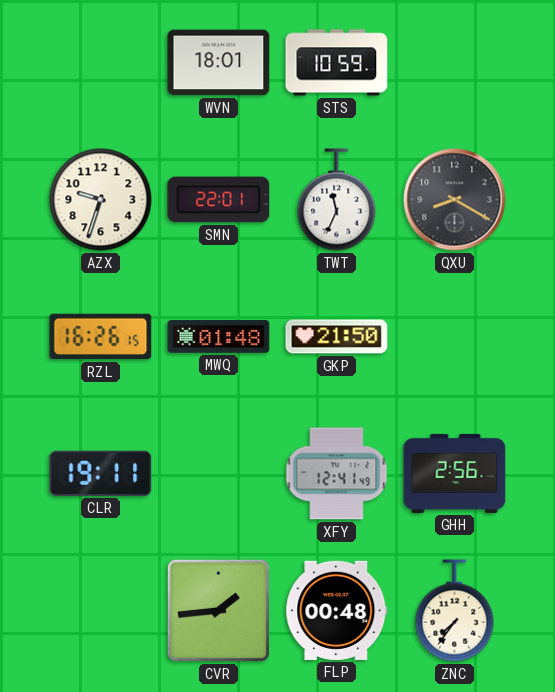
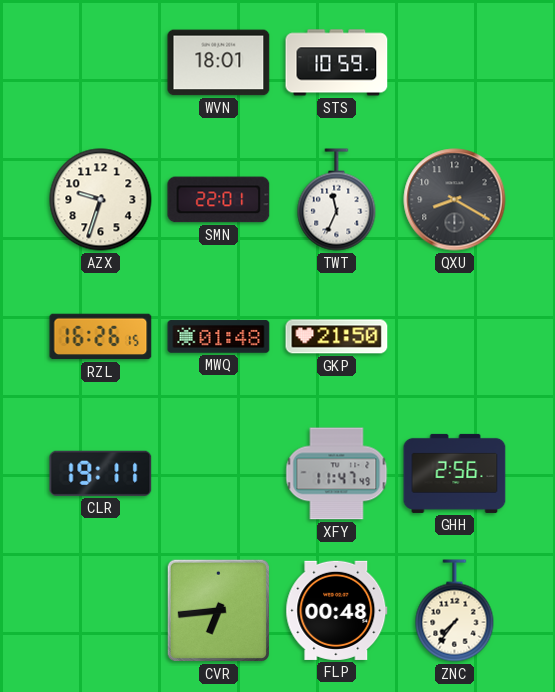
XFY: 12:41 -> 11:47 (337, 474)
CVR: 1:44 -> 6:44 (218, 610)
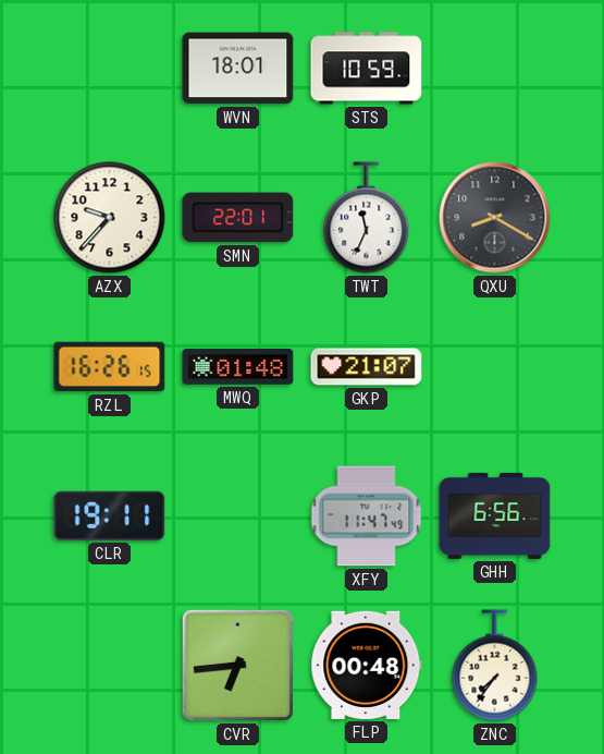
AZX: 9:33 -> 9:37 (110, 218)
GKP: 21:50 -> 21:07 (367, 367)
GHH: 2:56 -> 6:56 (495, 515)
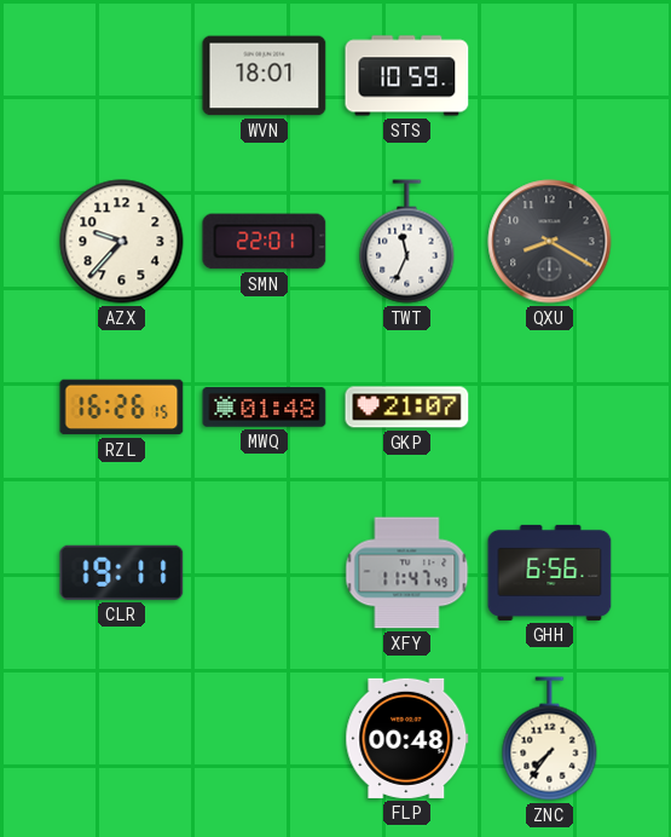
CVR: 6:44 -> none (237, 665)
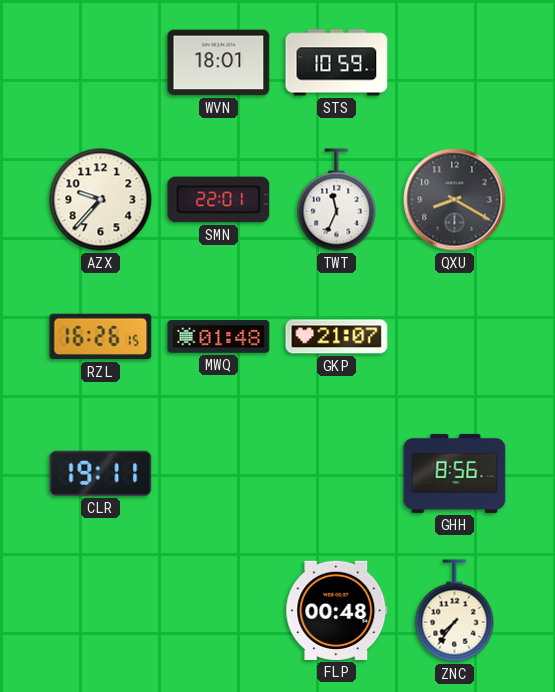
XFY: 11:47 -> none (407, 573)
GHH: 6:56 -> 8:56 (455, 473)
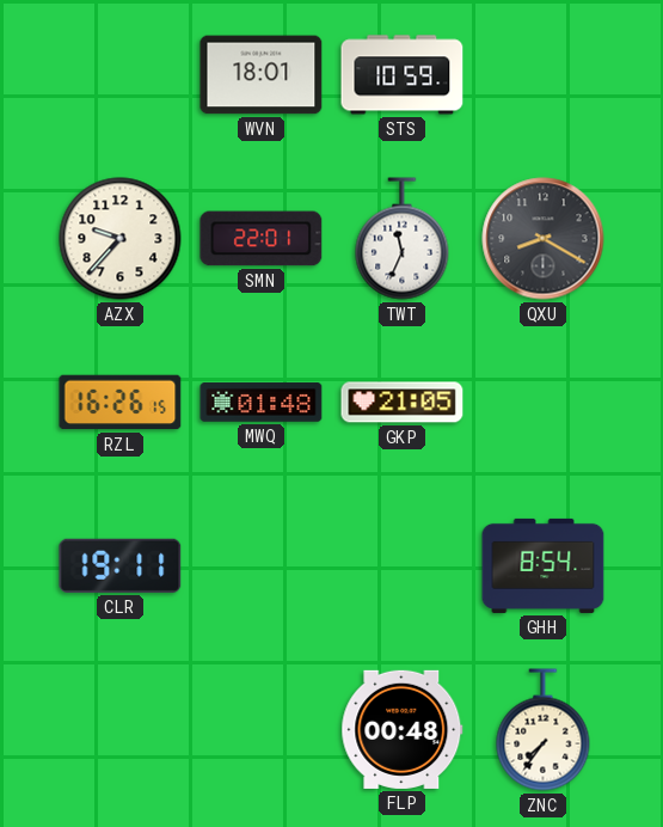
GKP: 21:07 -> 21:05 (403, 403)
GHH: 8:56 -> 8:54 (544, 565)
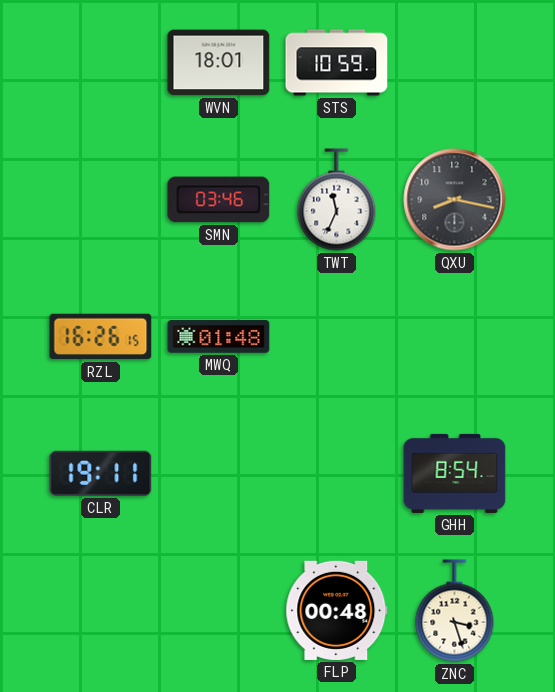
AZX: 9:37 -> none (121, 239)
SMN: 22:01 -> 03:46 (219, 200)
QXU: 8:20 -> 8:17 (455, 200)
GKP: 21:05 -> none (403, 403)
ZNC: 7:36 -> 3:27 (455, 611)
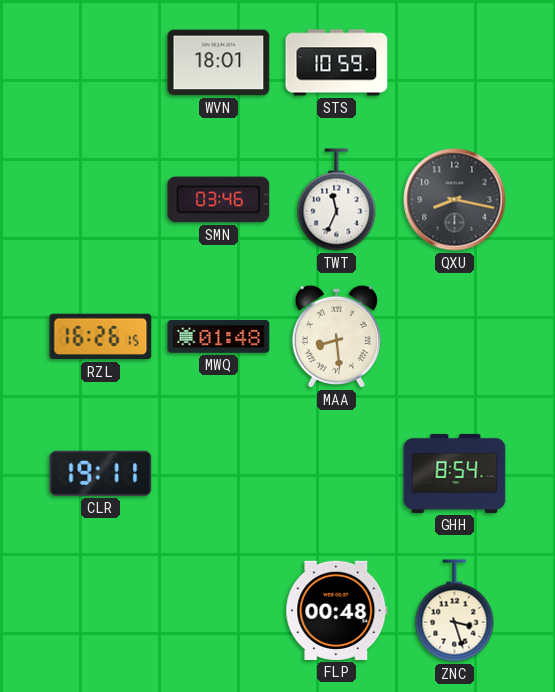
MAA: none -> 8:29 (336, 336)
